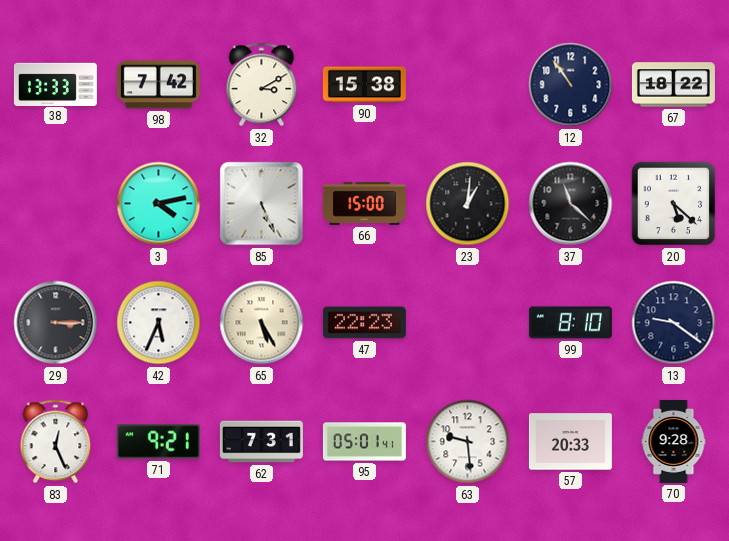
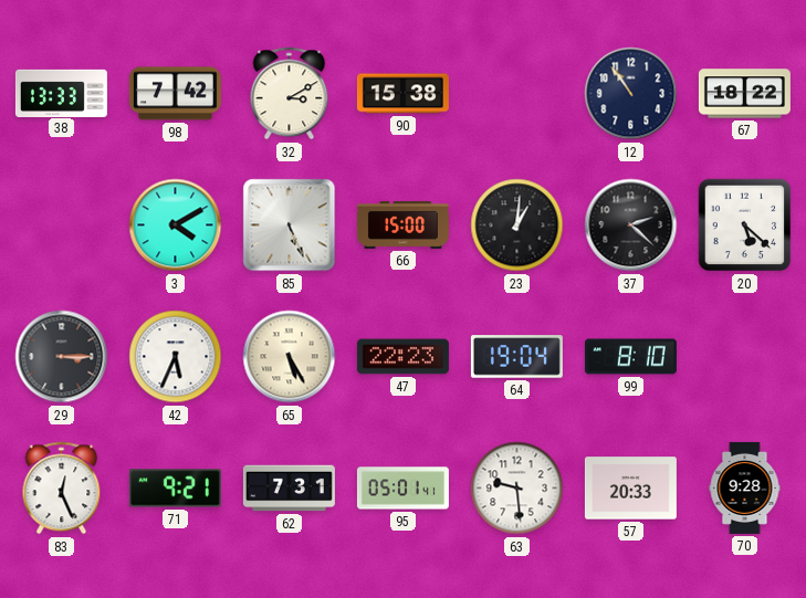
3: 4:13 -> 4:10 (176, 225)
37: 11:22 -> 2:22 (631, 225)
64: none -> 19:04 (516, 357)
13: 9:21 -> none (674, 323)
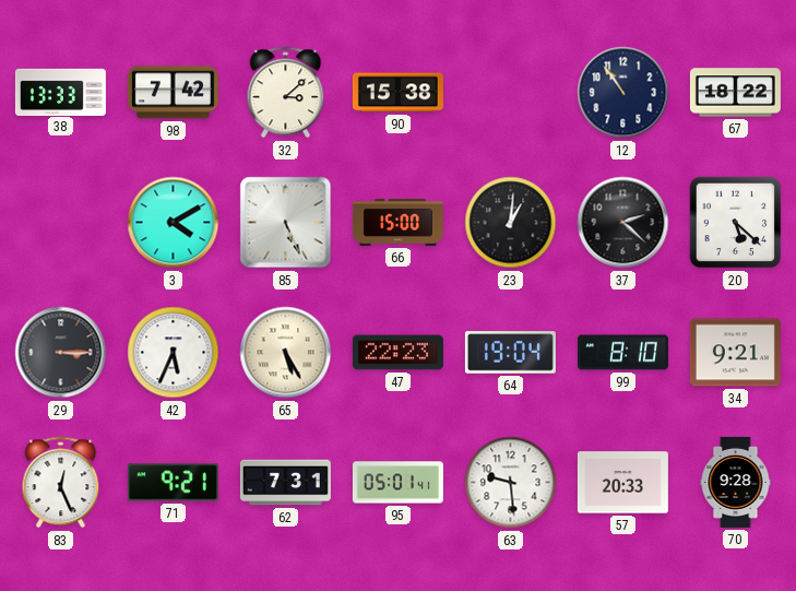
32: 3:10 -> 3:08 (286, 93)
34: none -> 9:21 (735, 353)
